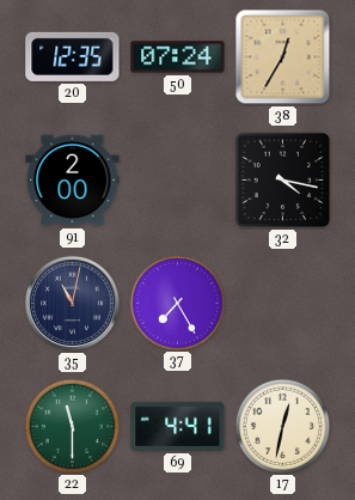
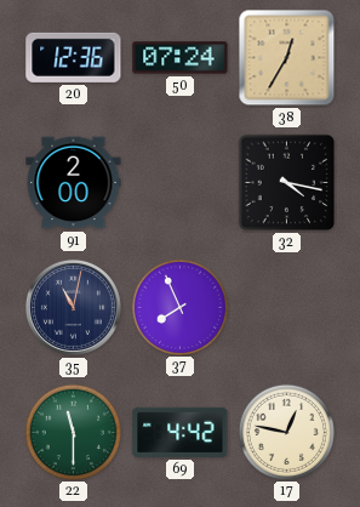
20: 12:35 -> 12:36 (74, 57)
37: 7:25 -> 7:56 (179, 307)
69: 4:41 -> 4:42 (181, 432)
17: 12:32 -> 12:47 (286, 432)
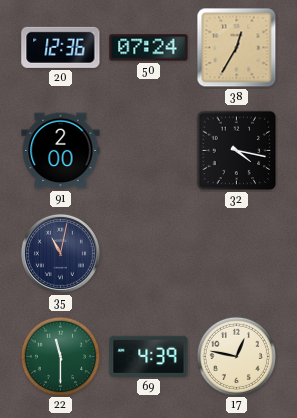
37: 7:56 -> none (179, 307)
69: 4:42 -> 4:39 (149, 356)
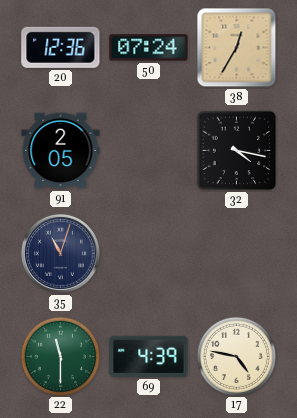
91: 2:00 -> 2:05 (61, 151)
35: 11:02 -> 11:03 (60, 253)
17: 12:47 -> 4:47 (236, 356)
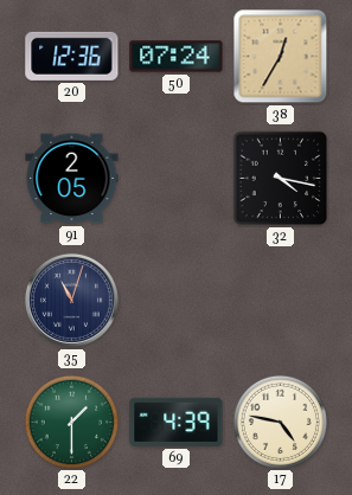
22: 11:30 -> 1:30 (71, 422)
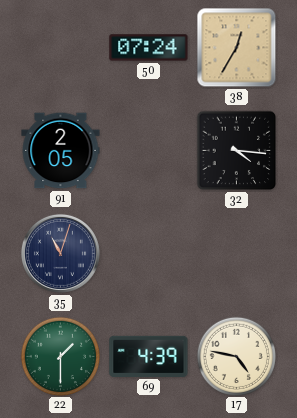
20: 12:36 -> none (72, 56)
32: 4:17 -> 4:16 (237, 151)
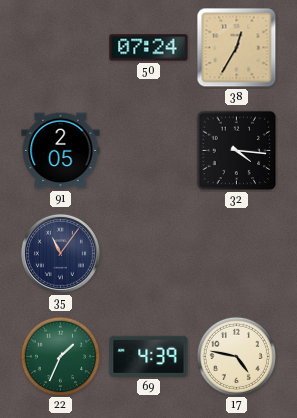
35: 11:03 -> 11:06 (60, 253)
22: 1:30 -> 1:34 (60, 356)
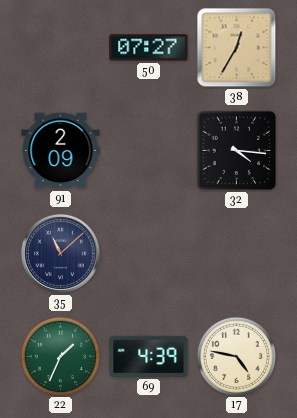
50: 07:24 -> 07:27 (149, 48)
91: 2:05 -> 2:09 (61, 151)
35: 11:06 -> 11:08 (60, 253)
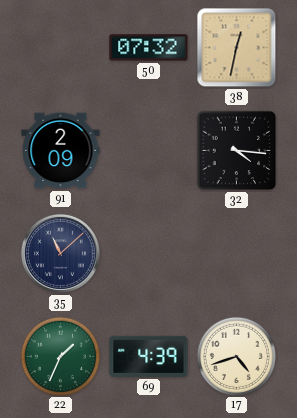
50: 07:27 -> 07:32 (149, 48)
38: 12:35 -> 12:32 (237, 48)
17: 4:47 -> 4:42 (236, 356)
